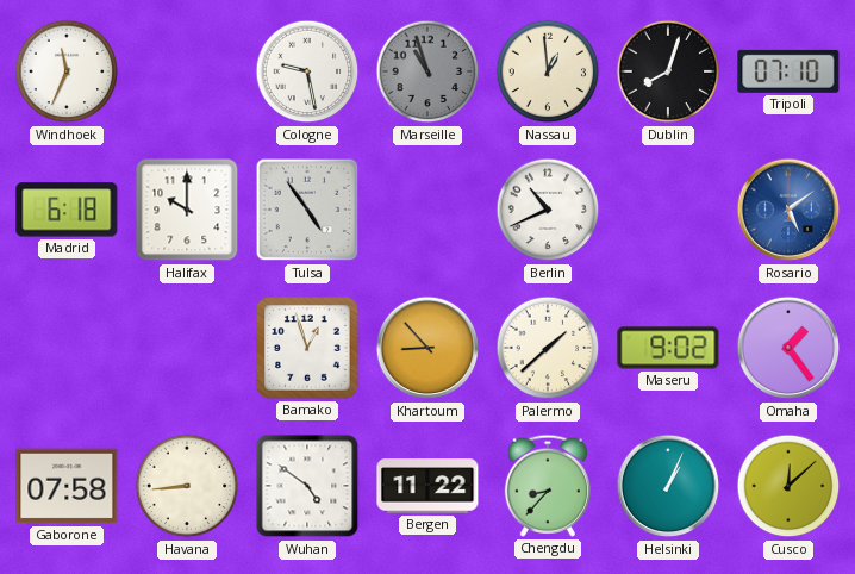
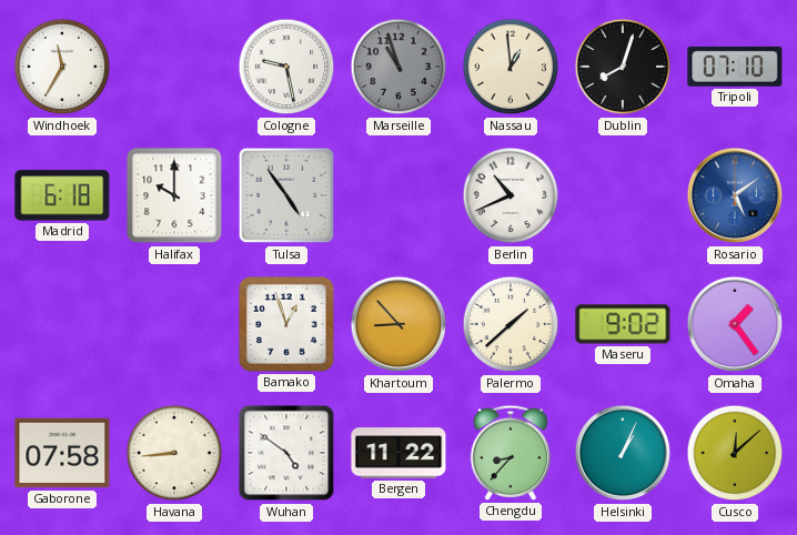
Windhoek: 11:34 -> 11:35 (62, 67)
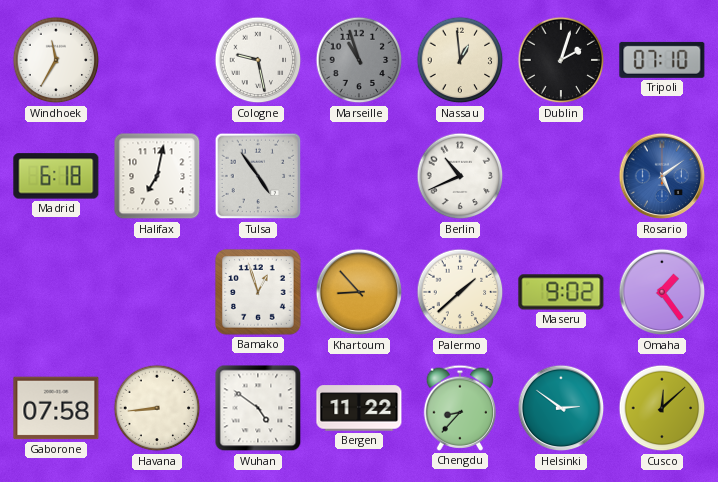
Dublin: 8:03 -> 2:03 (561, 60)
Halifax: 10:00 -> 7:02 (157, 176)
Helsinki: 1:04 -> 2:51 (561, 408)
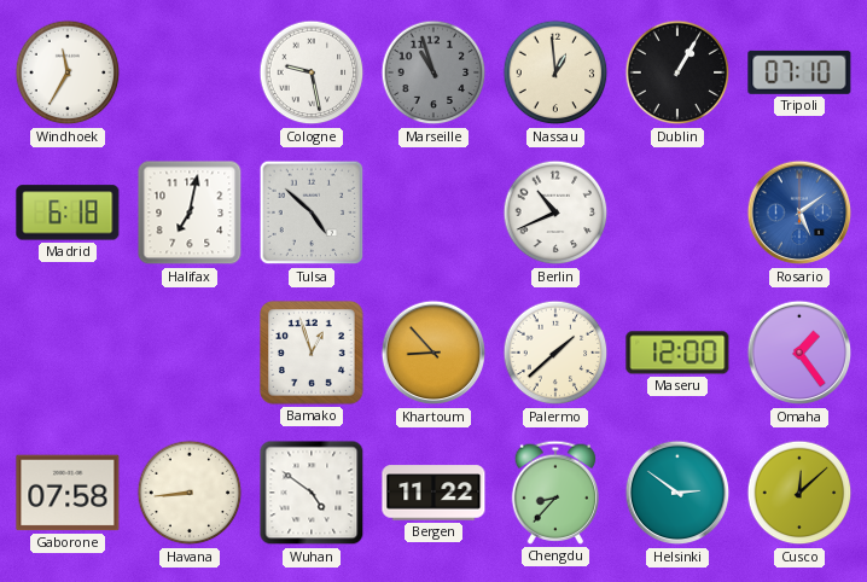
Dublin: 2:03 -> 1:05 (677, 72)
Tulsa: 4:54 -> 4:52 (312, 213)
Maseru: 9:02 -> 12:00 (677, 353)
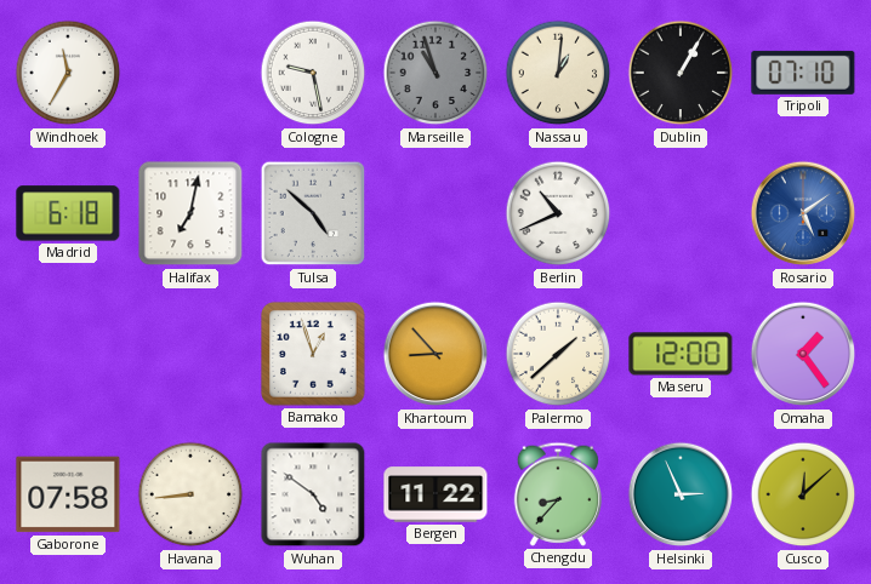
Nassau: 12:59 -> 1:01 (558, 73)
Helsinki: 2:51 -> 2:56 (681, 494)
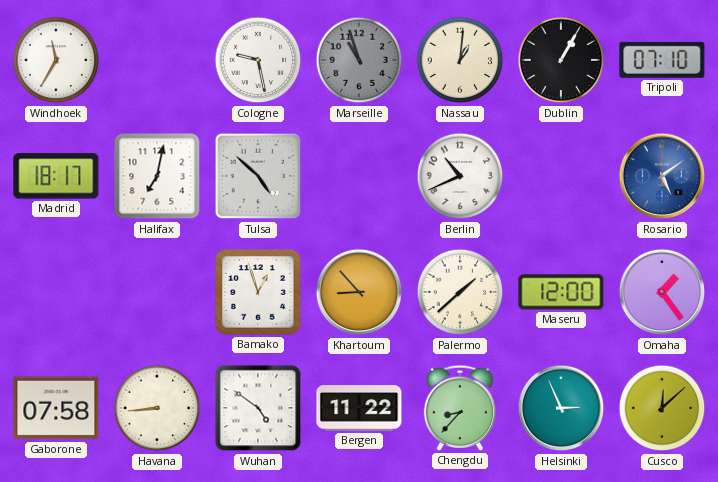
Madrid: 6:18 -> 18:17 (56, 176)
